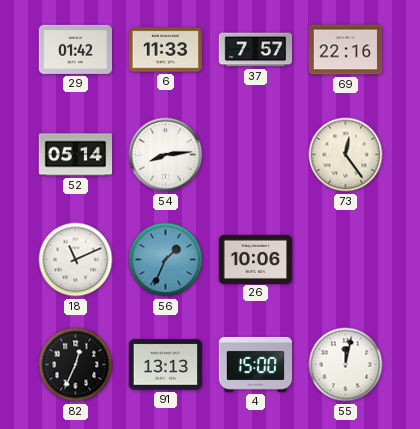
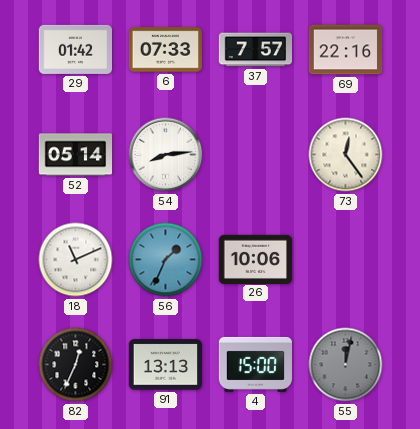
6: 11:33 -> 07:33 (166, 50)
55 dial: white -> grey (346, 365)
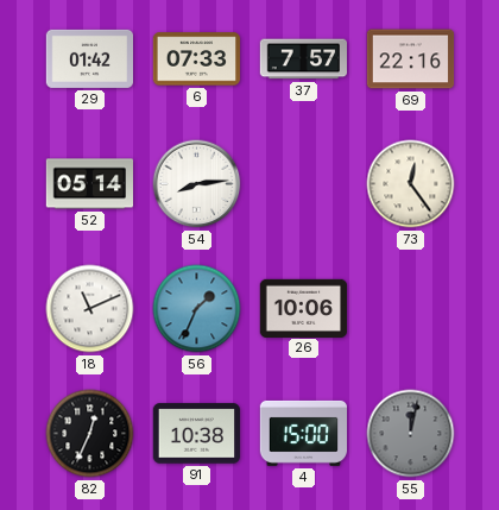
91: 13:13 -> 10:38 (197, 434)
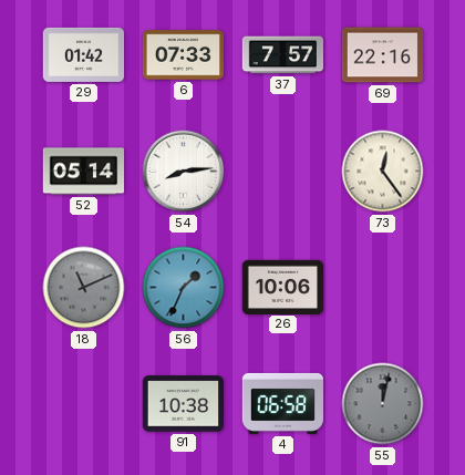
18 dial: white -> grey (84, 288)
82: 12:34 -> none (90, 434)
4: 15:00 -> 06:58 (283, 403)
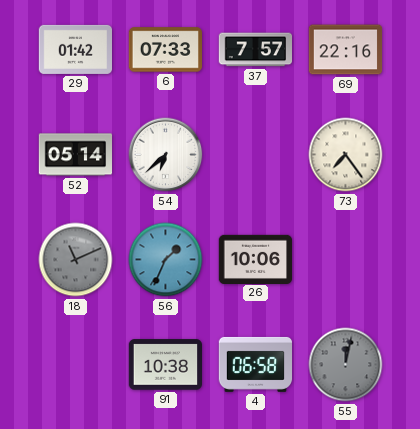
54: 8:14 -> 6:38 (166, 155)
73: 12:24 -> 7:24 (346, 155)
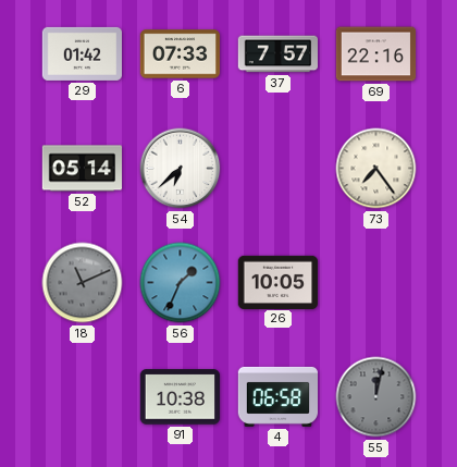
26: 10:06 -> 10:05 (279, 282)
